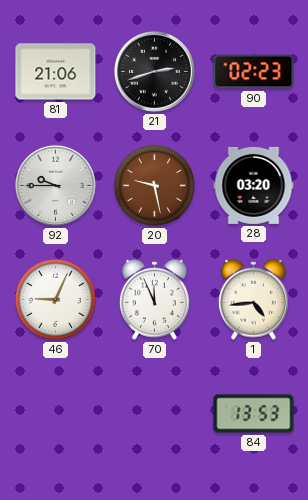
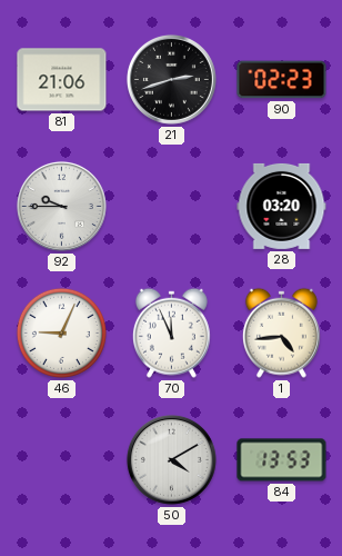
20: 9:28 -> none (154, 185)
50: none -> 4:10 (171, 459)
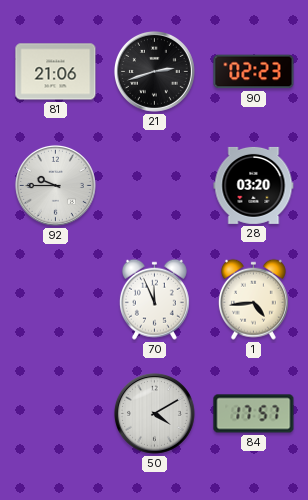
46: 9:04 -> none (61, 332)
84: 13:53 -> 17:57 (254, 414)
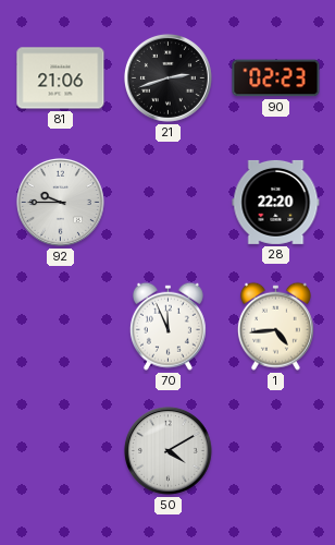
28: 03:20 -> 22:20 (276, 202)
84: 17:57 -> none (254, 414)
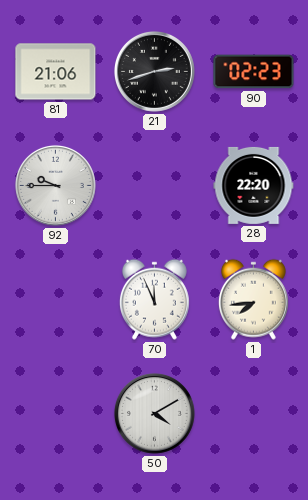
1: 4:44 -> 7:44 (253, 299)
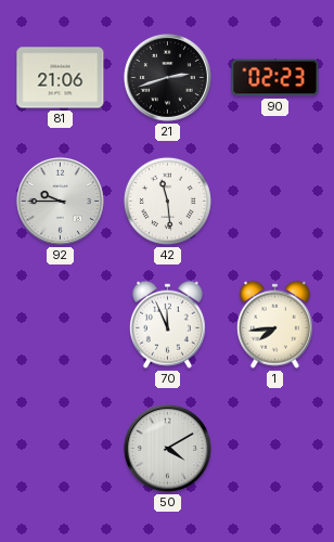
42: none -> 11:29 (167, 201)
28: 22:20 -> none (254, 185)
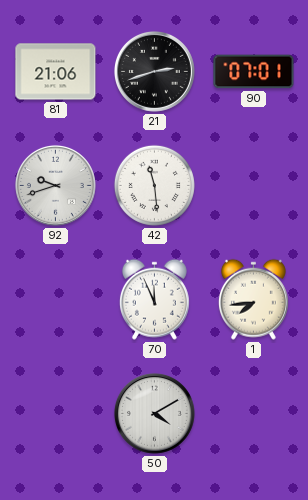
90: 02:23 -> 07:01 (254, 72)
92: 9:45 -> 9:42 (55, 185)
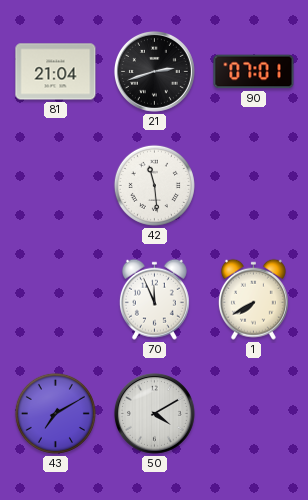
81: 21:06 -> 21:04 (56, 72)
92: 9:42 -> none (55, 185)
1: 7:44 -> 7:40 (253, 299)
43: none -> 7:10 (55, 413)
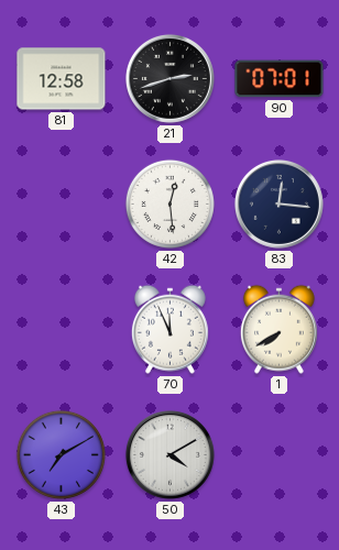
81: 21:04 -> 12:58 (62, 79)
42: 11:29 -> 12:29 (169, 204)
83: none -> 12:16 (278, 204)
